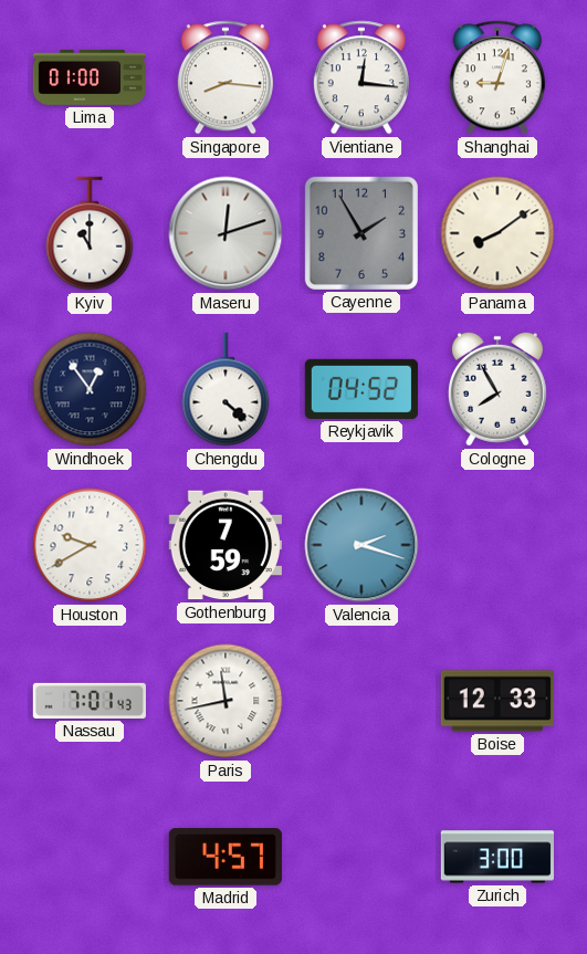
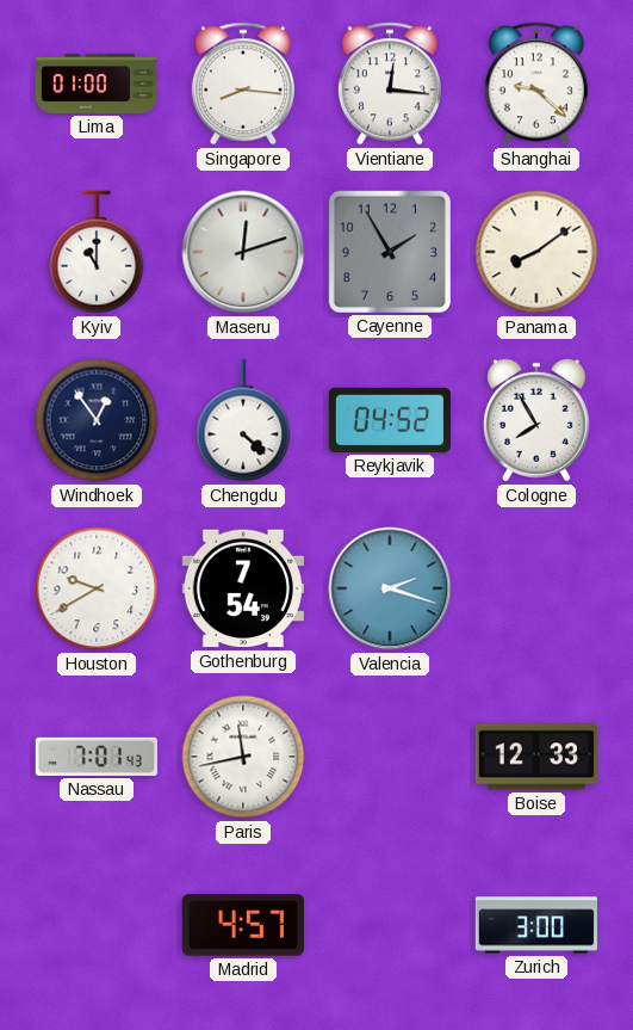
Shanghai: 9:03 -> 9:22 (536, 84)
Gothenburg: 7:59 -> 7:54 (243, 588)
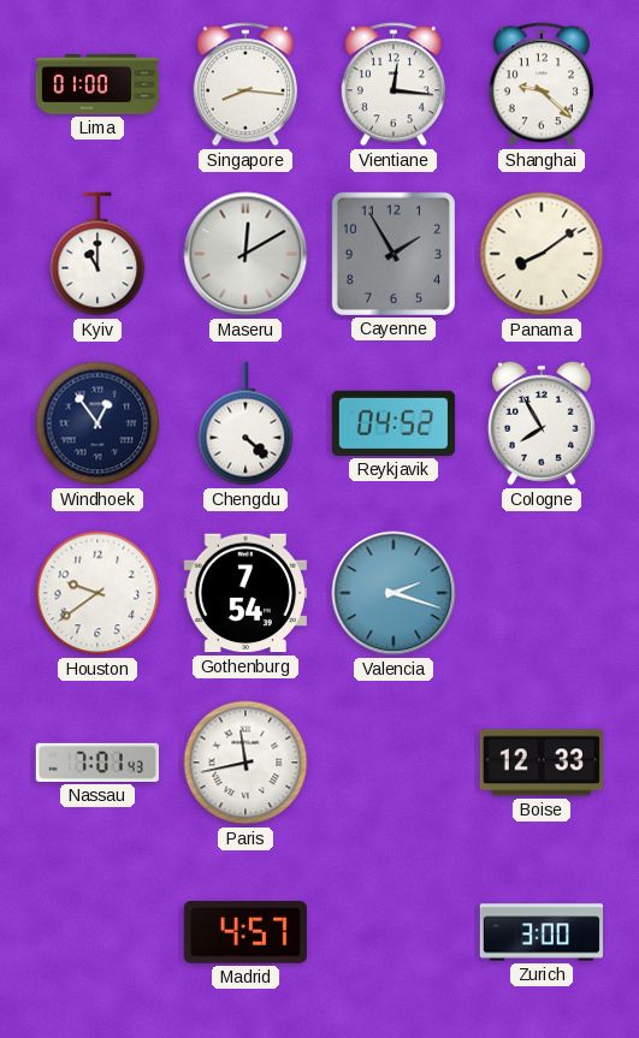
Maseru: 12:12 -> 12:10 (245, 254)
Houston: 9:40 -> 9:39 (97, 593)
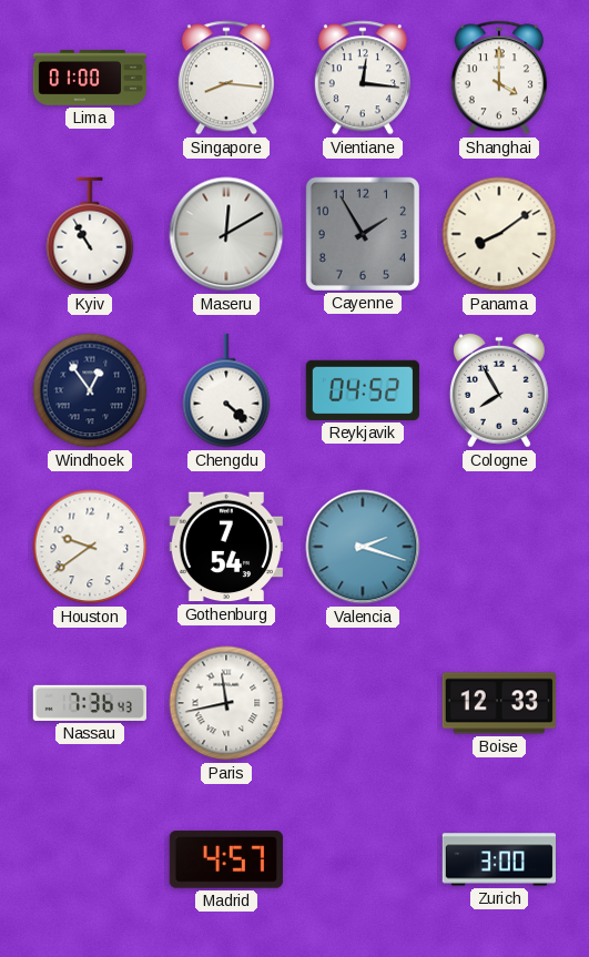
Shanghai: 9:22 -> 4:00 (499, 78)
Kyiv: 11:00 -> 10:55 (90, 234)
Nassau: 7:01 -> 7:36 (90, 703)
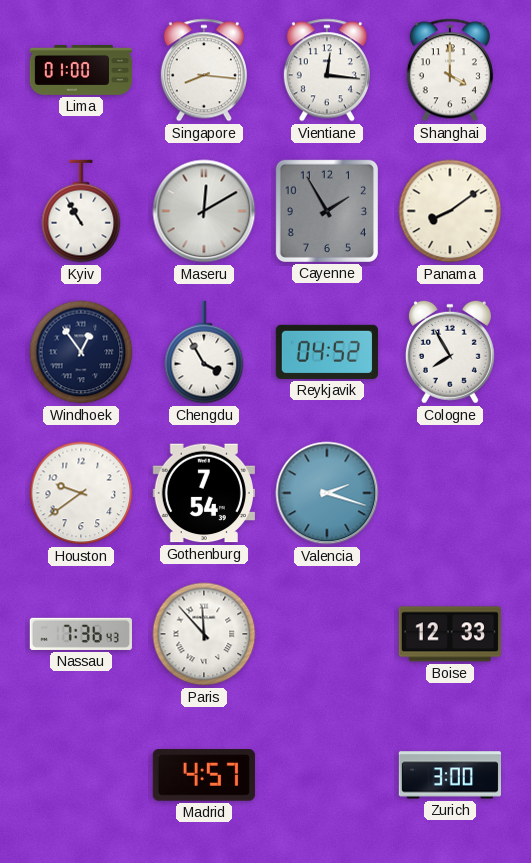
Chengdu: 4:22 -> 3:55 (204, 352)
Paris: 11:43 -> 11:53 (204, 634)
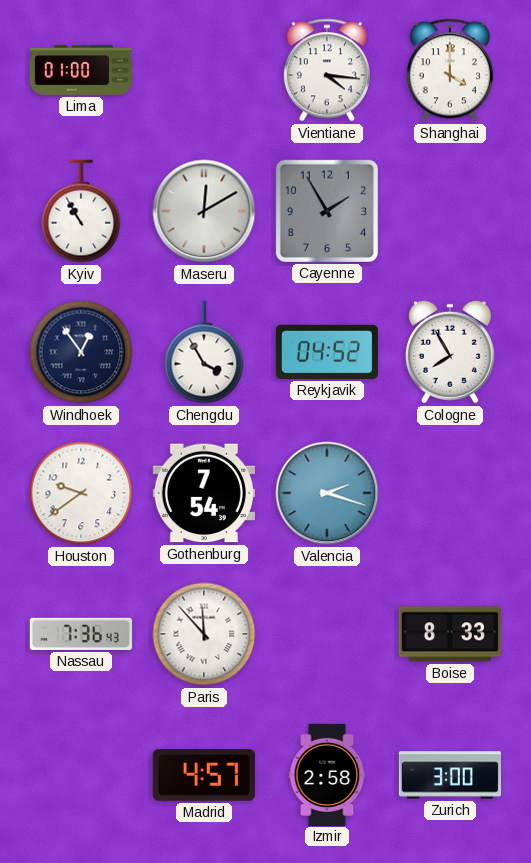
Singapore: 8:16 -> none (204, 70)
Vientiane: 12:16 -> 4:16 (327, 70)
Panama: 8:09 -> none (450, 211)
Boise: 12:33 -> 8:33 (450, 634)
Izmir: none -> 2:58 (327, 774)
